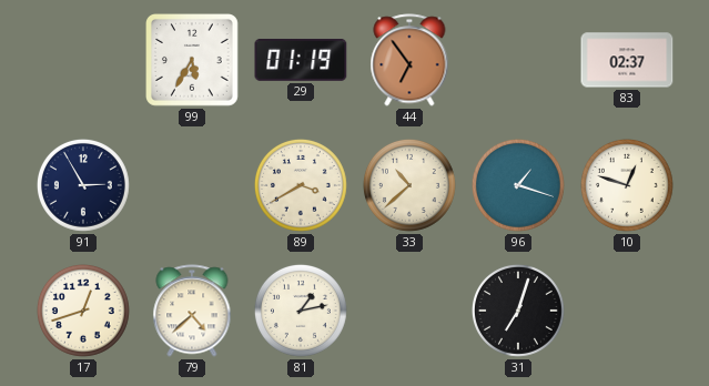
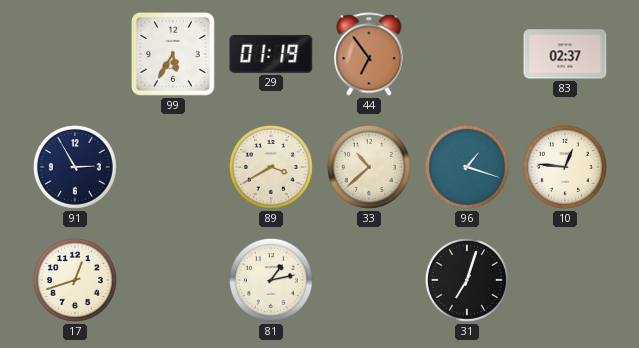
10: 12:48 -> 12:46 (565, 167)
79: 4:38 -> none (192, 311)
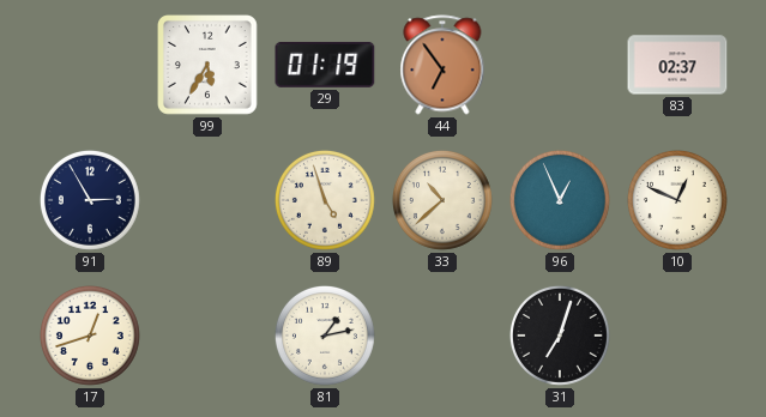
89: 3:40 -> 4:57 (325, 200)
96: 1:18 -> 12:56 (560, 200)
10: 12:46 -> 12:49 (677, 200)
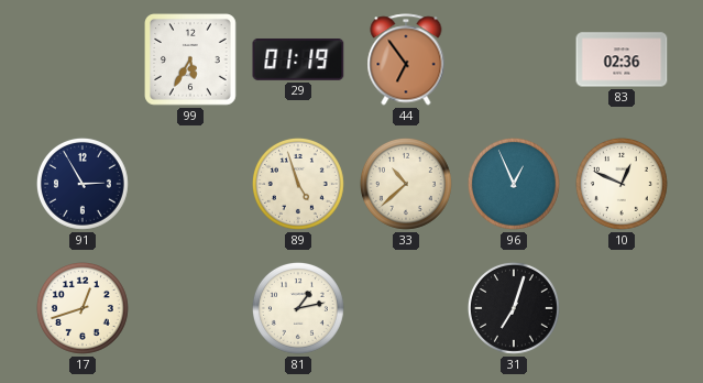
83: 02:37 -> 02:36 (622, 59)
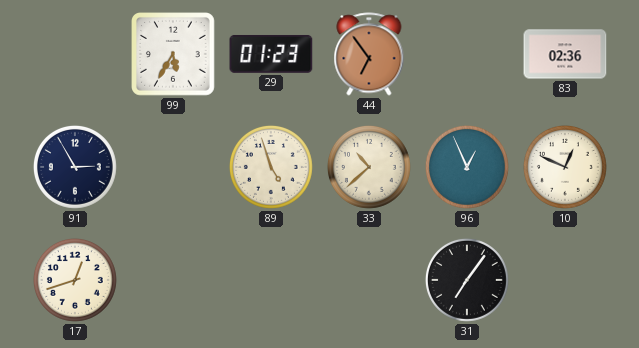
29: 01:19 -> 01:23 (271, 54)
81: 1:13 -> none (298, 308)
31: 7:03 -> 7:06 (467, 280)
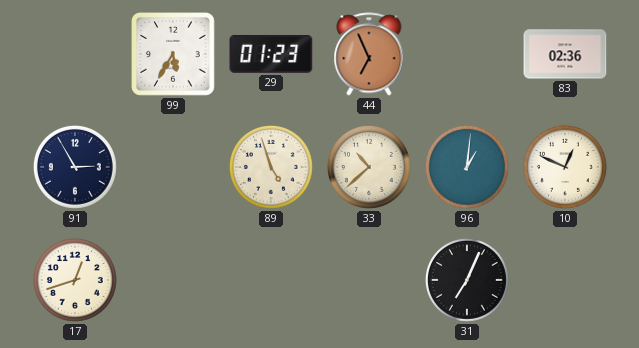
44: 6:54 -> 6:56 (369, 54)
96: 12:56 -> 1:01 (467, 167)
31: 7:06 -> 7:04 (467, 280)
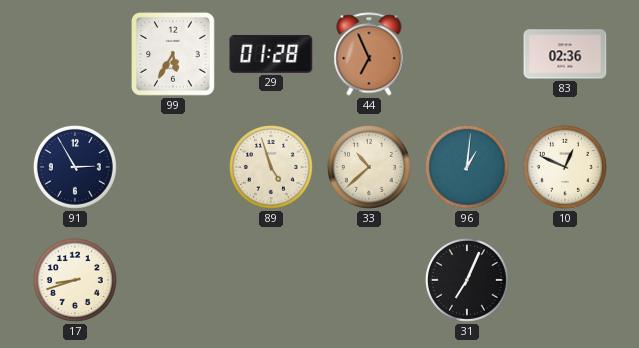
29: 01:23 -> 01:28 (271, 54)
17: 12:42 -> 8:42 (75, 280)
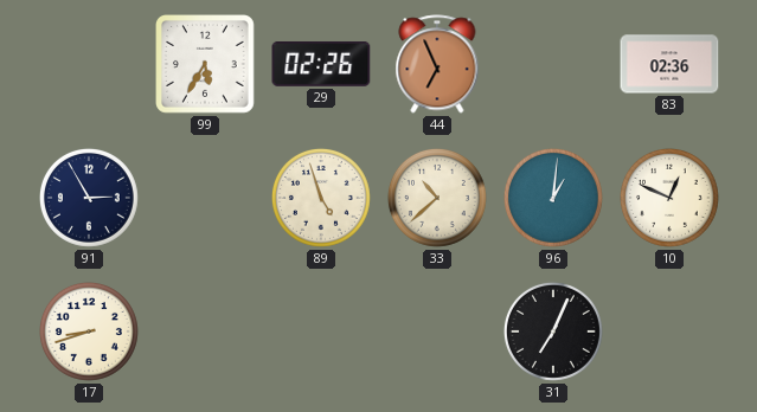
29: 01:28 -> 02:26 (321, 64)
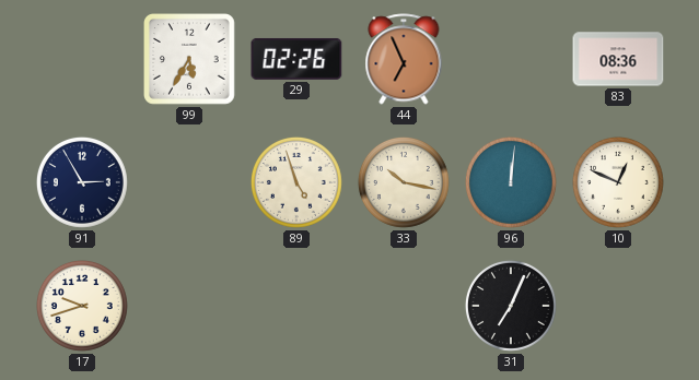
83: 02:36 -> 08:36 (618, 59)
33: 10:38 -> 10:17 (404, 182)
96: 1:01 -> 12:01 (511, 182)
17: 8:42 -> 9:42 (82, 306)
